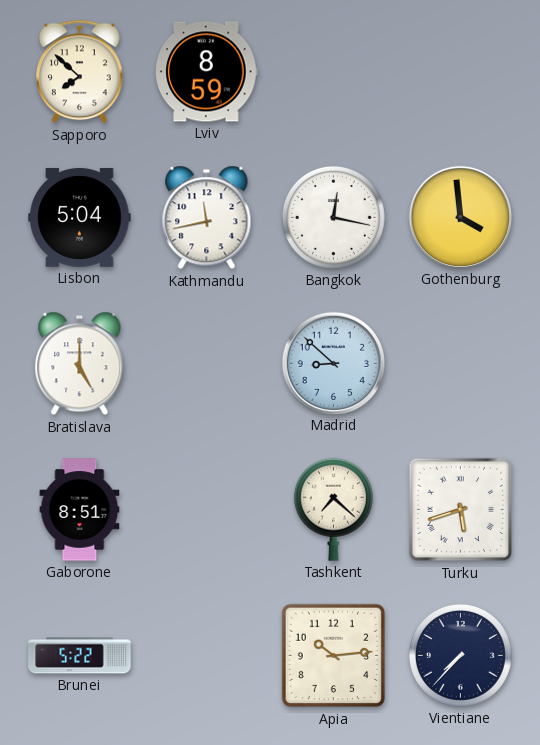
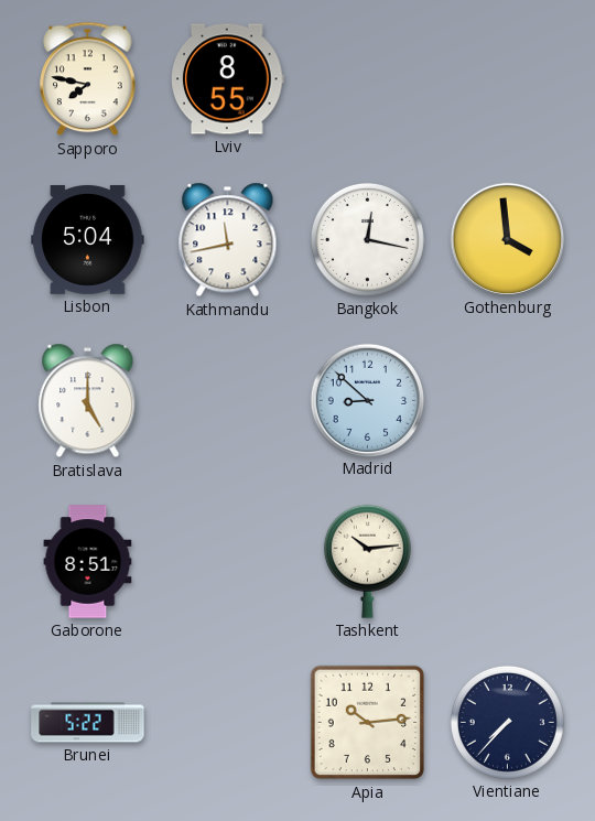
Sapporo: 7:52 -> 7:47 (88, 79)
Lviv: 8:59 -> 8:55 (228, 79)
Tashkent: 7:22 -> 10:14 (367, 561)
Turku: 5:42 -> none (461, 510)
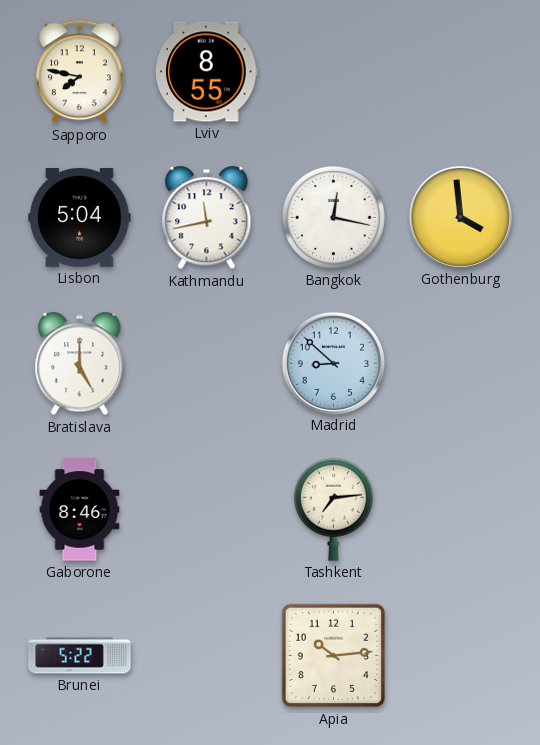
Gaborone: 8:51 -> 8:46 (80, 510)
Tashkent: 10:14 -> 7:14 (333, 509)
Vientiane: 7:37 -> none (507, 722)
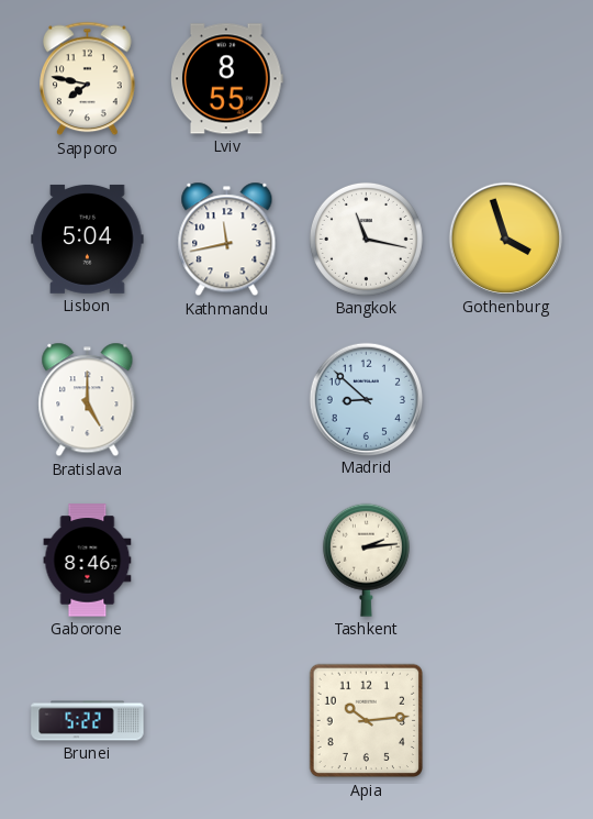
Bangkok: 12:17 -> 11:17 (366, 239)
Gothenburg: 3:59 -> 3:57 (505, 239)
Tashkent: 7:14 -> 2:14 (366, 560)
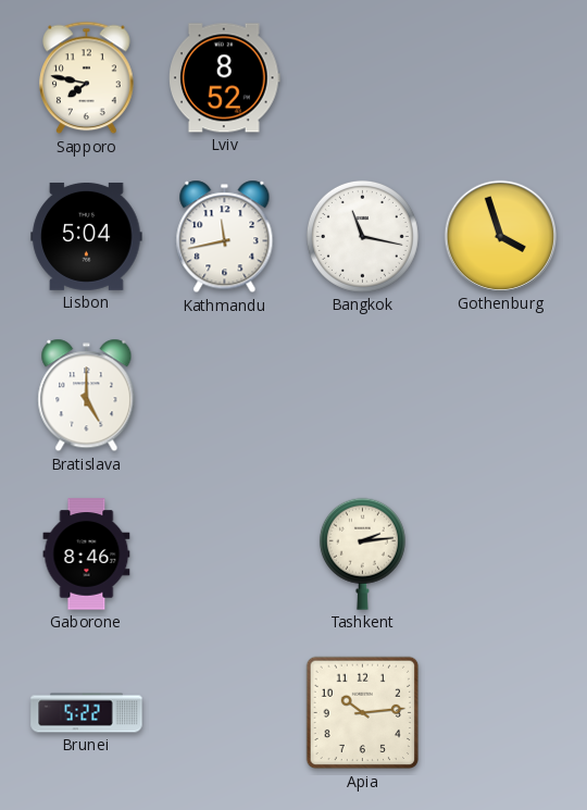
Lviv: 8:55 -> 8:52 (225, 78)
Madrid: 8:52 -> none (366, 399)
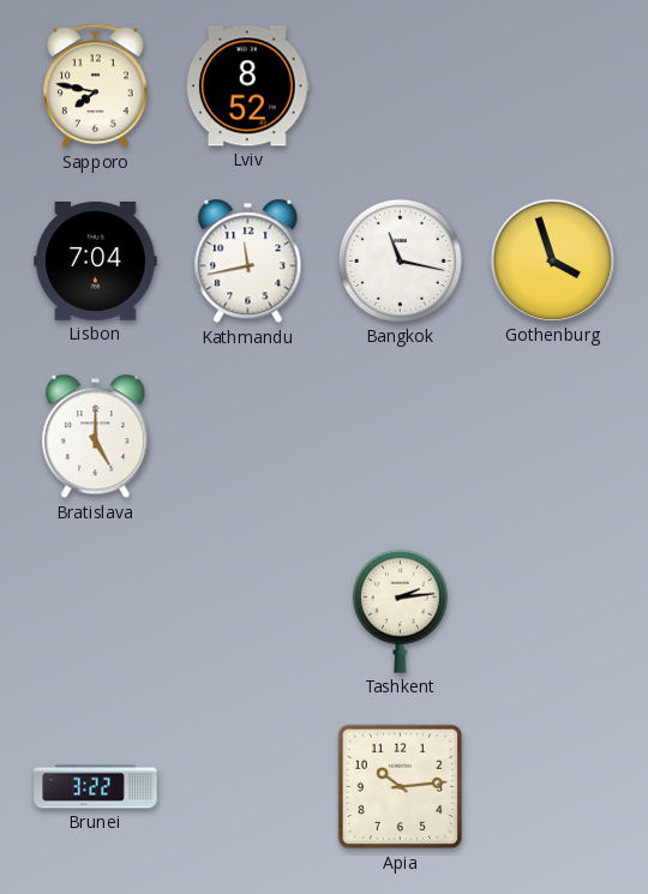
Lisbon: 5:04 -> 7:04 (96, 260)
Gaborone: 8:46 -> none (87, 554)
Brunei: 5:22 -> 3:22 (96, 787)
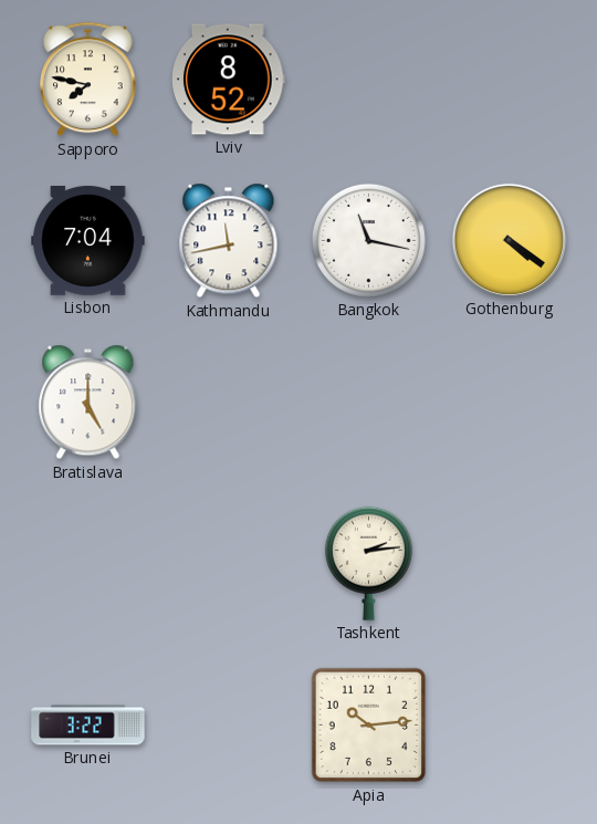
Gothenburg: 3:57 -> 4:21 (509, 240)
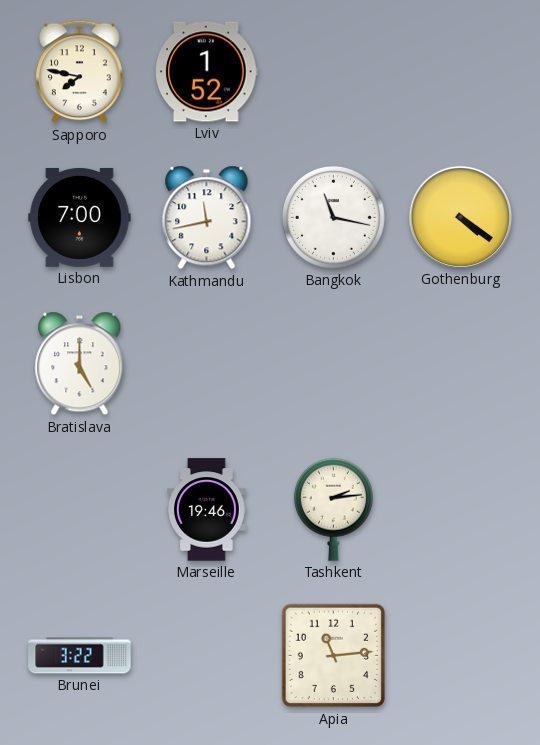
Lviv: 8:52 -> 1:52 (207, 72)
Lisbon: 7:04 -> 7:00 (80, 217)
Marseille: none -> 19:46 (207, 510)
Apia: 10:14 -> 11:14 (334, 656)
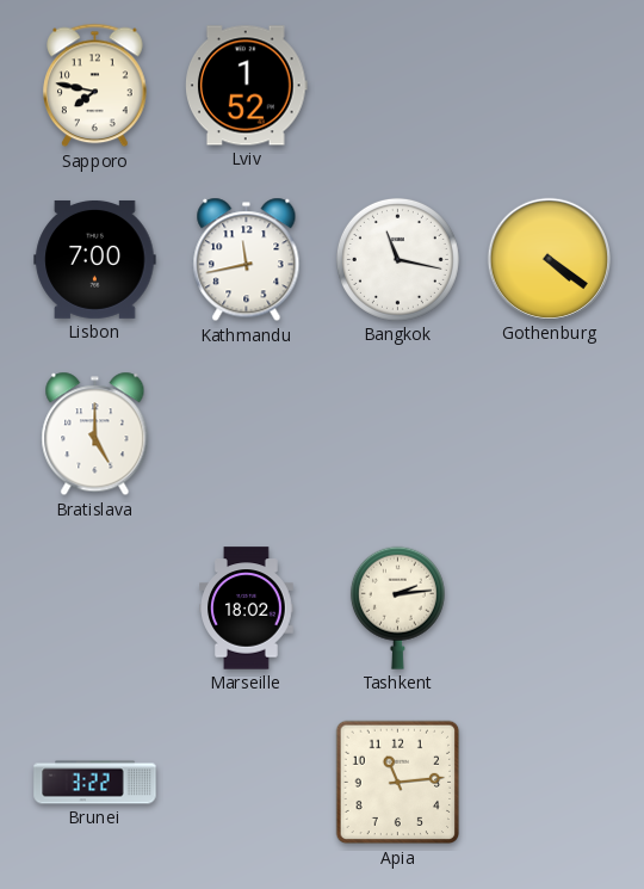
Marseille: 19:46 -> 18:02 (247, 609)
